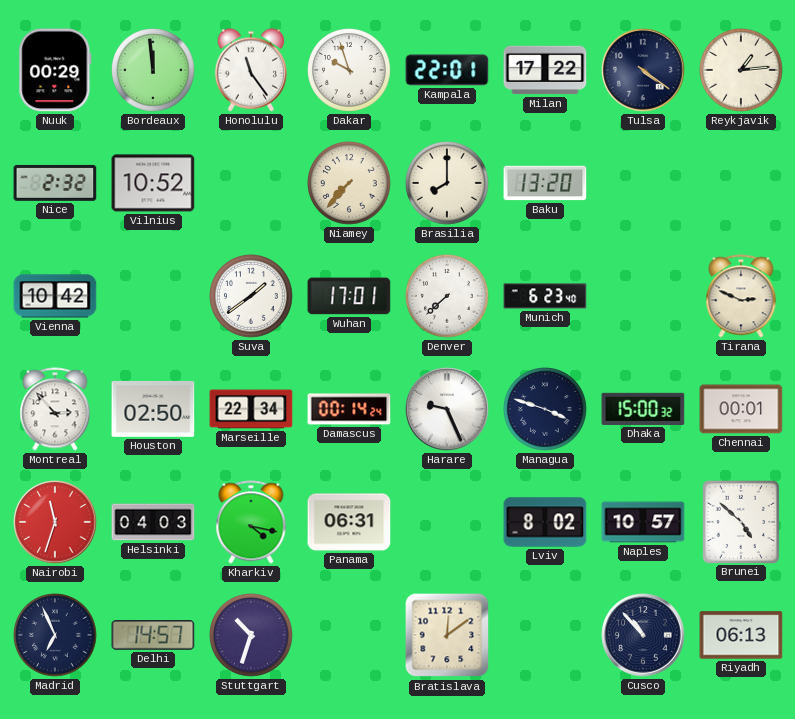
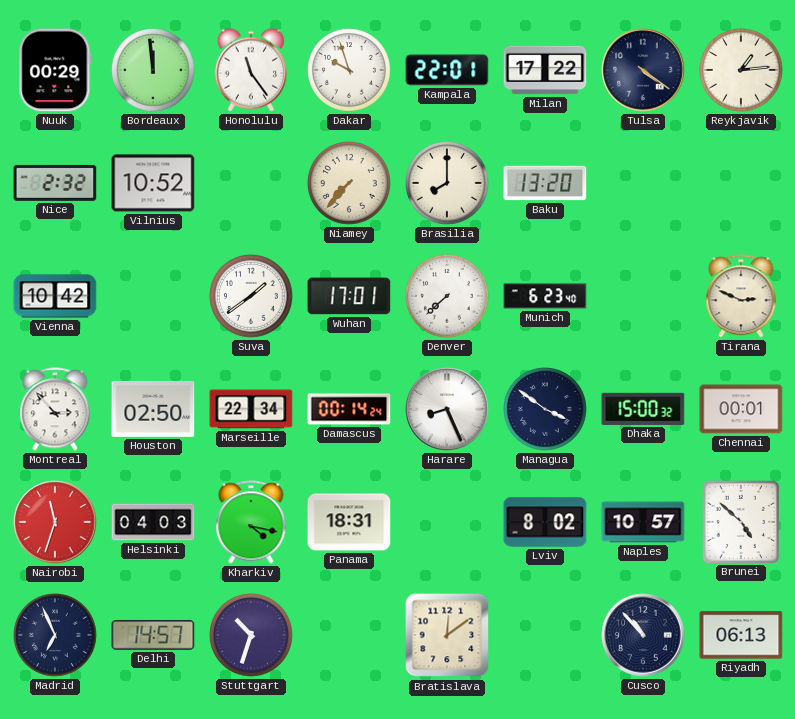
Harare: 9:26 -> 8:26 (447, 409)
Managua: 3:48 -> 3:51 (546, 410)
Panama: 06:31 -> 18:31 (349, 522)
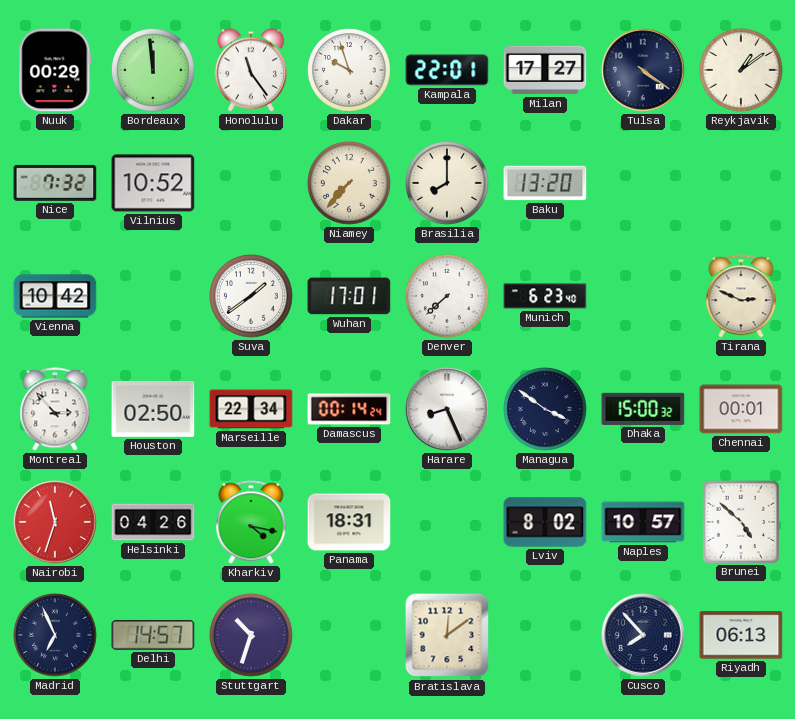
Milan: 17:22 -> 17:27 (545, 70)
Reykjavik: 1:14 -> 1:09 (742, 71)
Nice: 2:32 -> 7:32 (55, 183)
Helsinki: 04:03 -> 04:26 (153, 522)
Cusco: 10:53 -> 7:53 (643, 635)
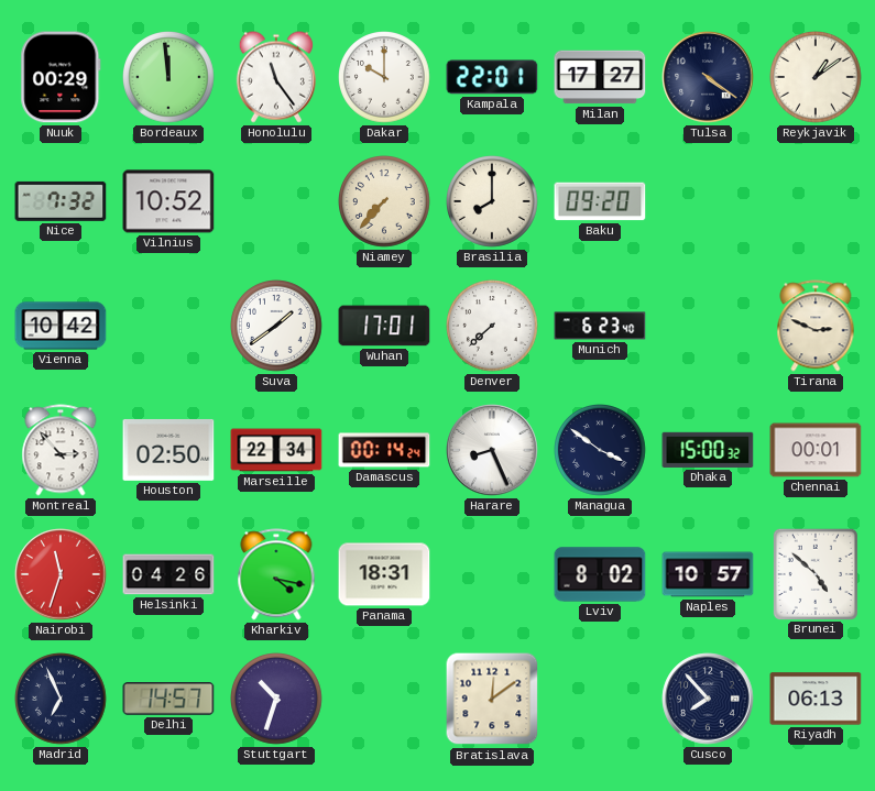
Dakar: 9:57 -> 10:00 (385, 78)
Baku: 13:20 -> 09:20 (600, 201)
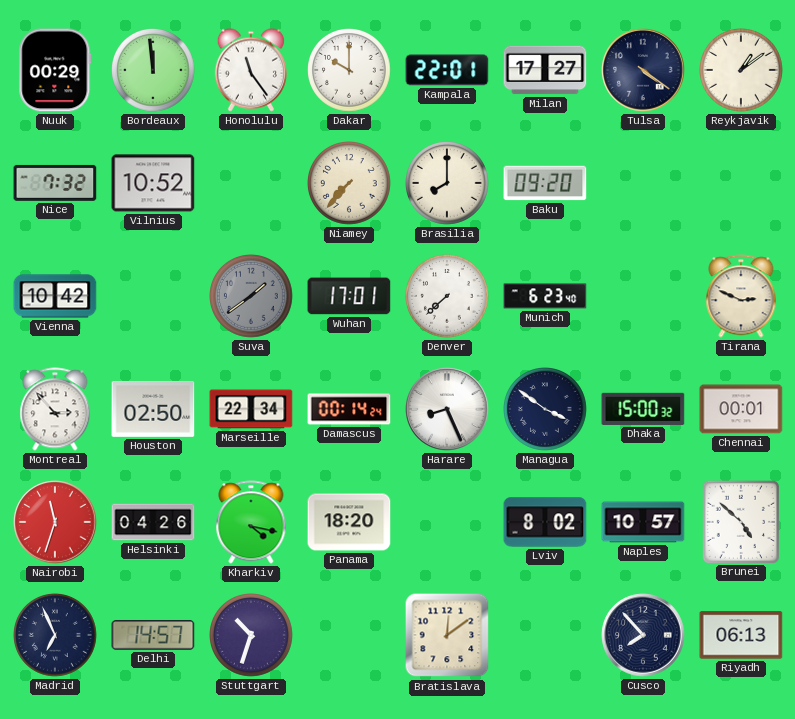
Suva dial: white -> grey (252, 297)
Panama: 18:31 -> 18:20 (349, 522)
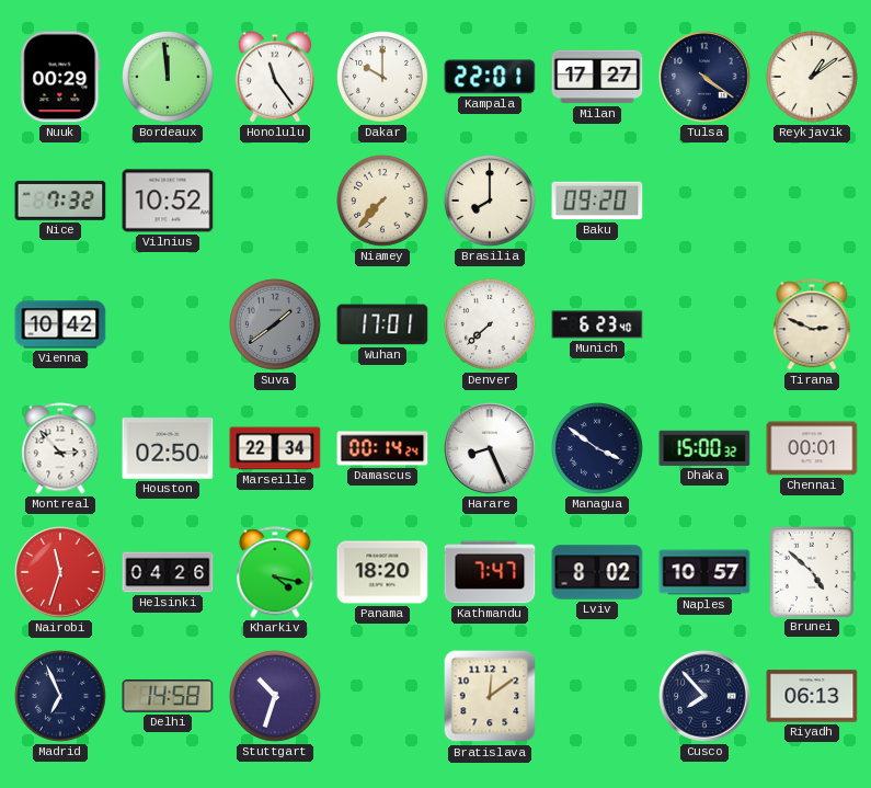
Kathmandu: none -> 7:47 (490, 572)
Delhi: 14:57 -> 14:58 (168, 696)
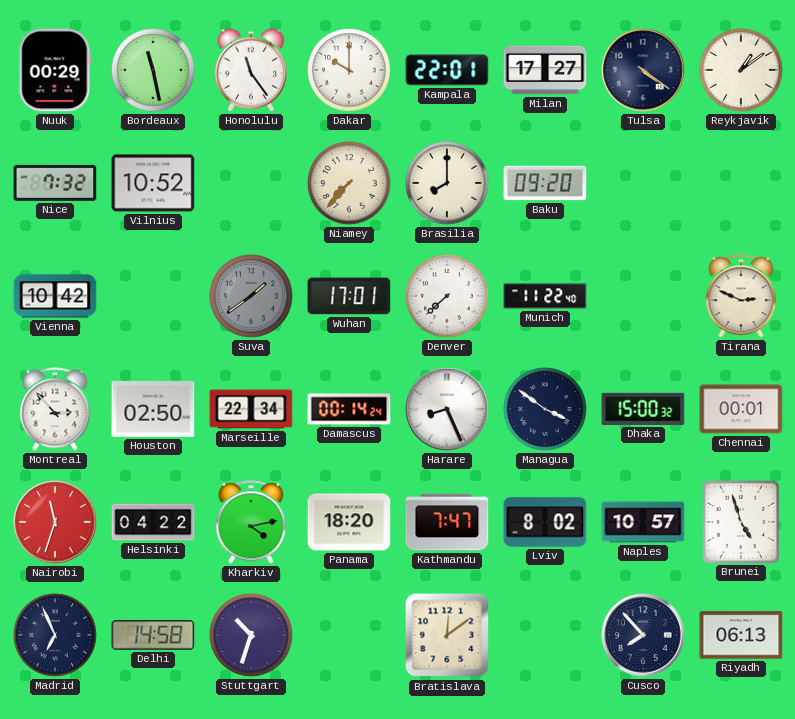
Bordeaux: 11:59 -> 11:28 (154, 71)
Munich: 6:23 -> 11:22 (545, 296)
Helsinki: 04:26 -> 04:22 (153, 522)
Kharkiv: 4:17 -> 4:13 (251, 522)
Brunei: 4:52 -> 4:57 (740, 521)
